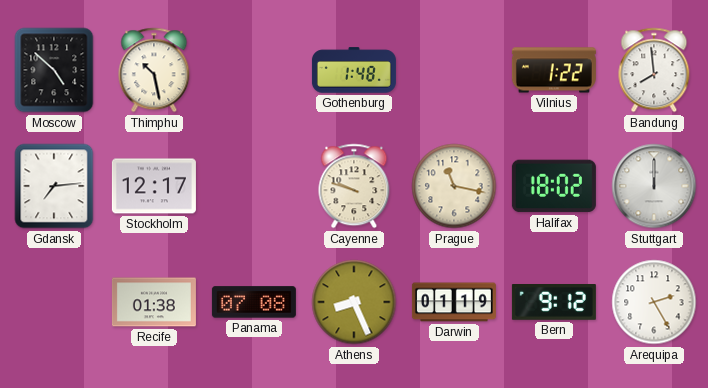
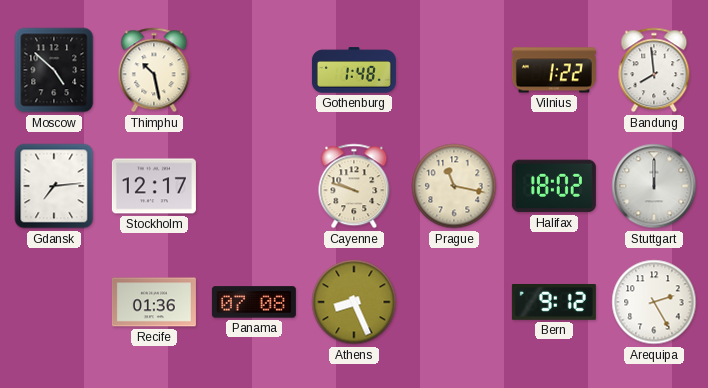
Recife: 01:38 -> 01:36 (154, 302)
Darwin: 01:19 -> none (454, 302)
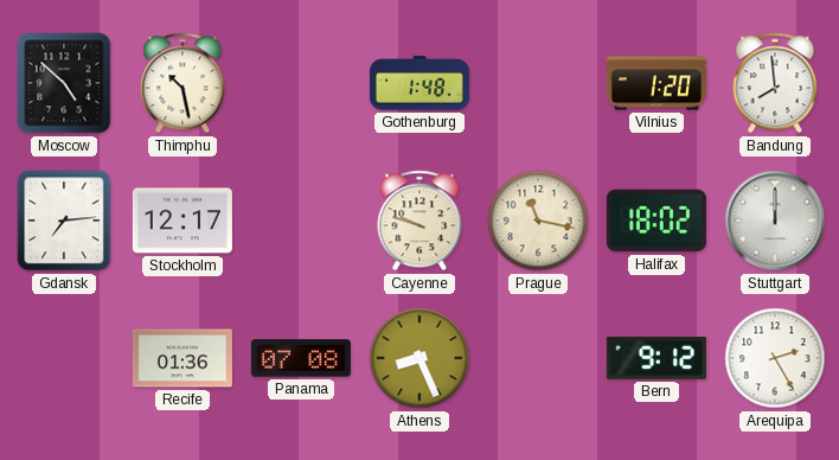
Vilnius: 1:22 -> 1:20 (657, 83)
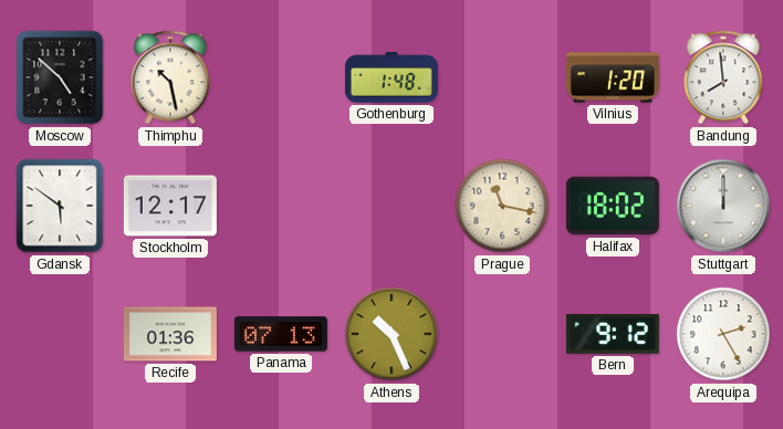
Gdansk: 7:14 -> 5:51 (60, 206)
Cayenne: 9:48 -> none (420, 221)
Panama: 07:08 -> 07:13 (281, 334)
Athens: 8:26 -> 10:26 (391, 334)
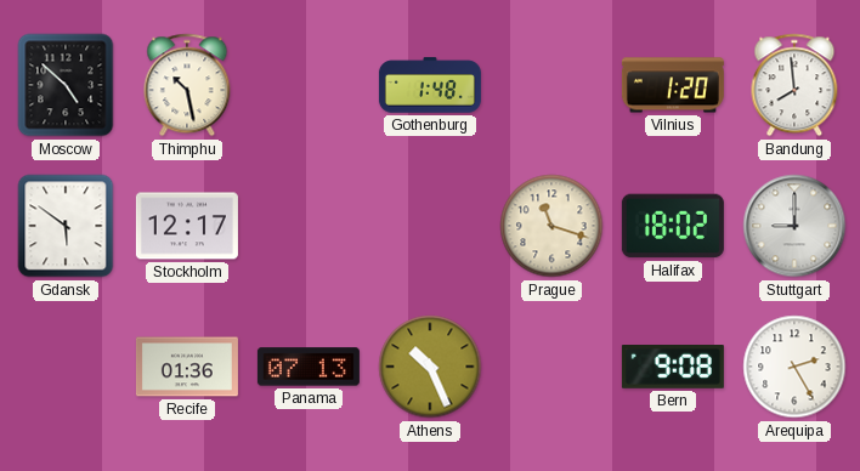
Prague: 11:17 -> 11:18 (551, 226)
Stuttgart: 12:00 -> 9:00 (794, 226)
Bern: 9:12 -> 9:08 (673, 368)
